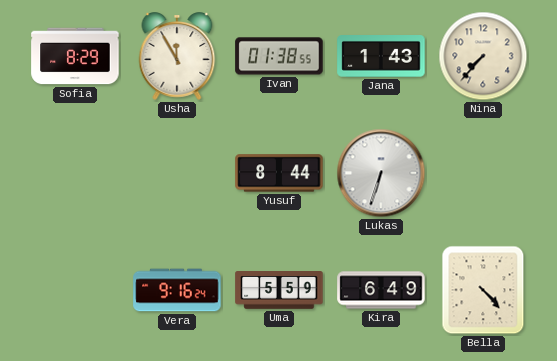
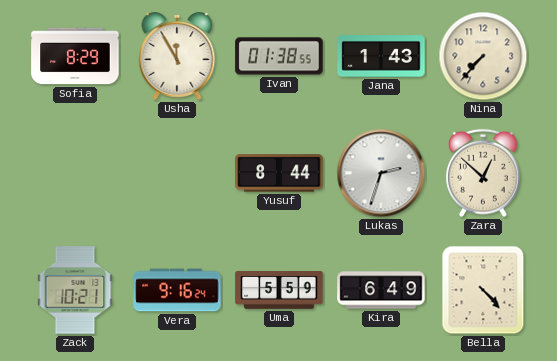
Lukas: 6:33 -> 2:33 (381, 173)
Zara: none -> 12:52 (483, 173)
Zack: none -> 10:21 (75, 290)
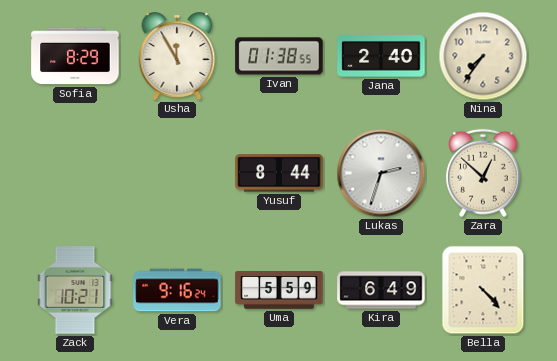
Jana: 1:43 -> 2:40 (381, 57)
Nina: 7:37 -> 7:36 (483, 56)
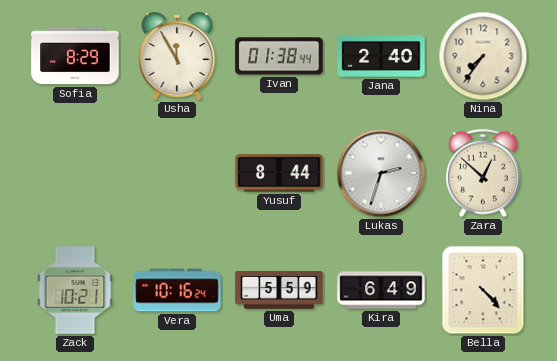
Ivan: 01:38:55 -> 01:38:44 (279, 56)
Vera: 9:16 -> 10:16 (177, 290)
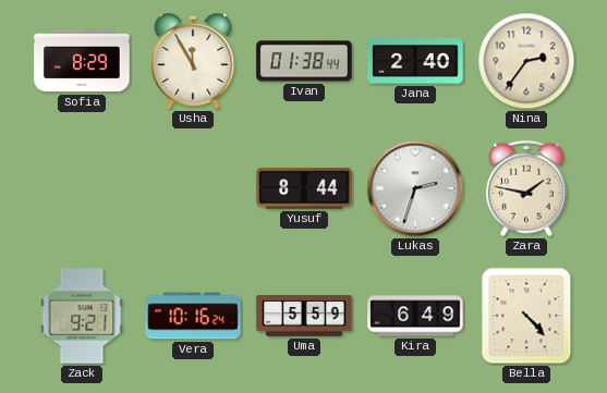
Nina: 7:36 -> 2:36 (526, 61)
Zara: 12:52 -> 1:47 (526, 188)
Zack: 10:21 -> 9:21 (82, 316)
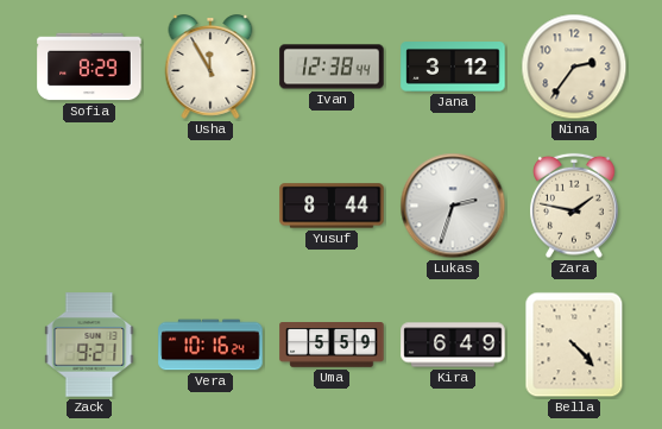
Ivan: 01:38 -> 12:38 (332, 67)
Jana: 2:40 -> 3:12 (453, 68)
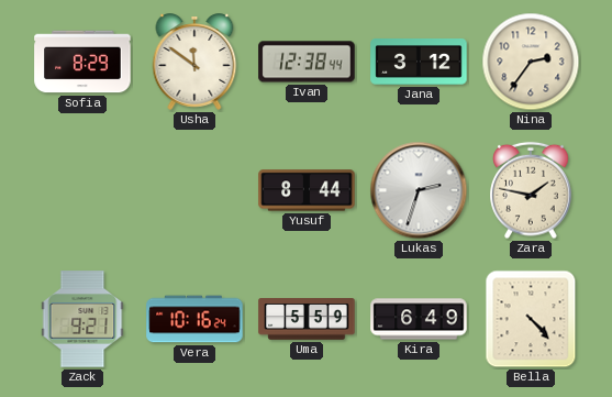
Usha: 11:55 -> 11:51 (194, 62)
